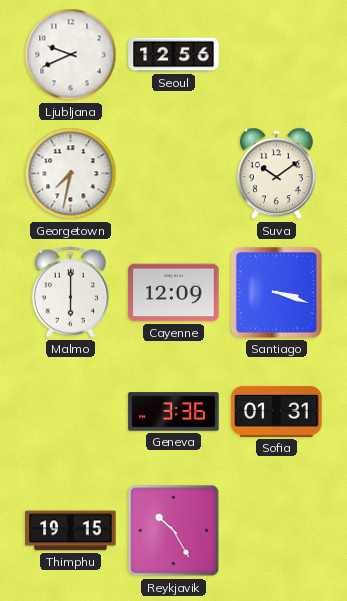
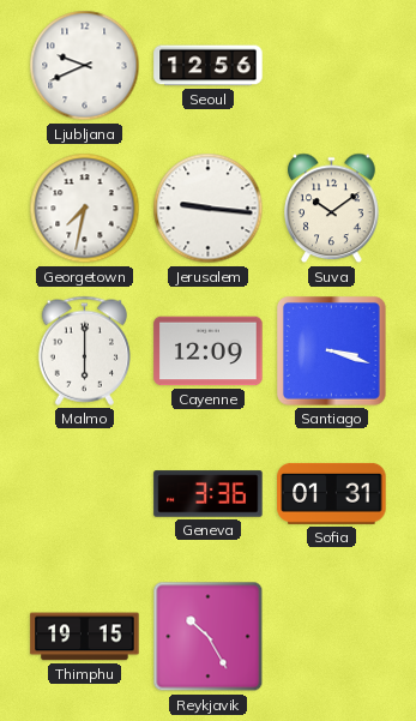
Jerusalem: none -> 9:16 (209, 209)
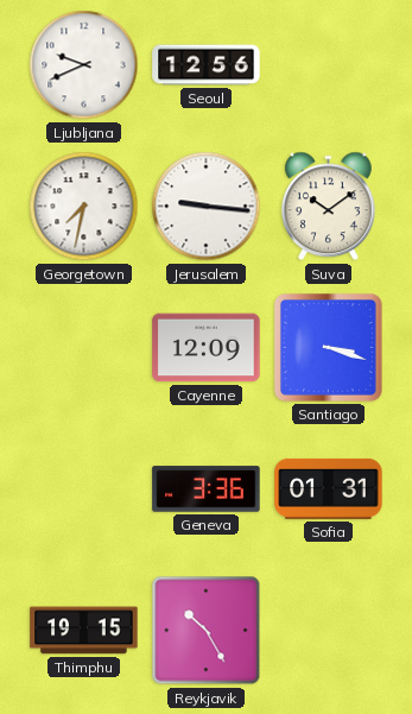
Malmo: 6:00 -> none (84, 350)
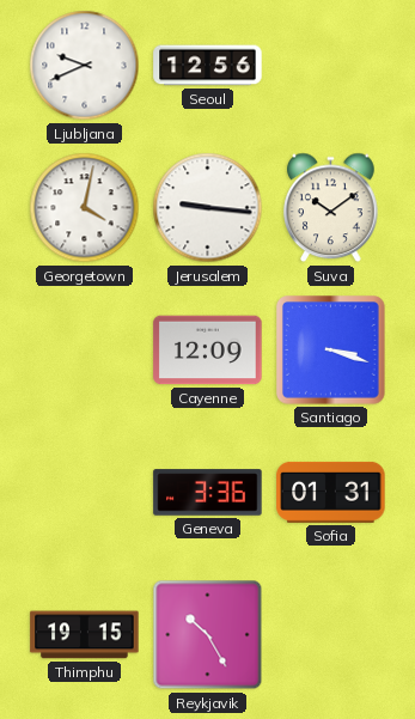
Georgetown: 7:32 -> 4:02 (85, 208)
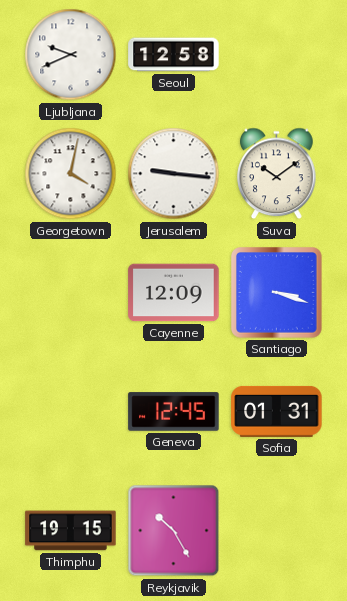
Seoul: 12:56 -> 12:58 (174, 55)
Geneva: 3:36 -> 12:45 (174, 412)
